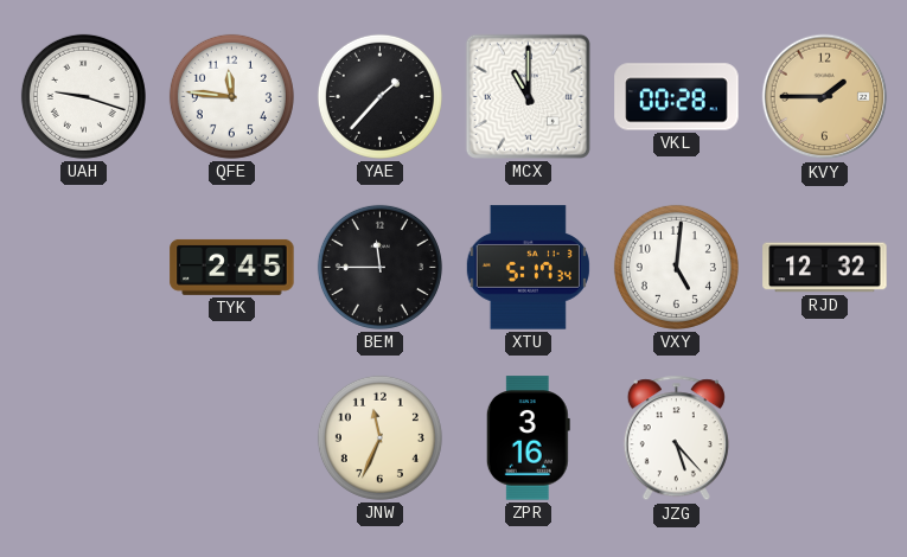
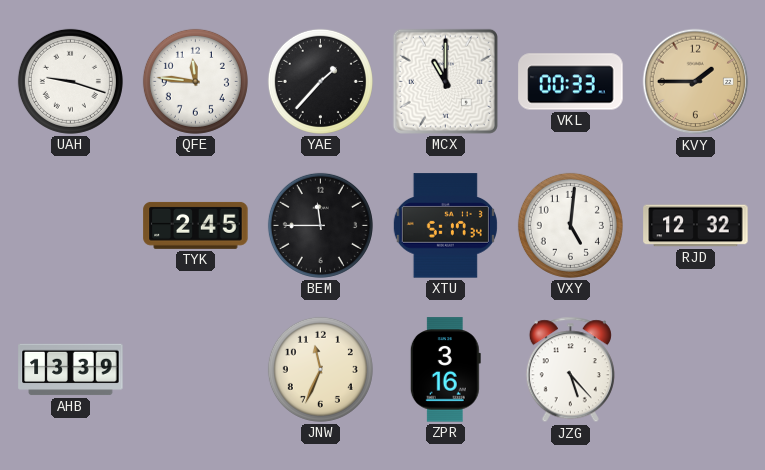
VKL: 00:28 -> 00:33 (571, 82)
AHB: none -> 13:39 (71, 370)
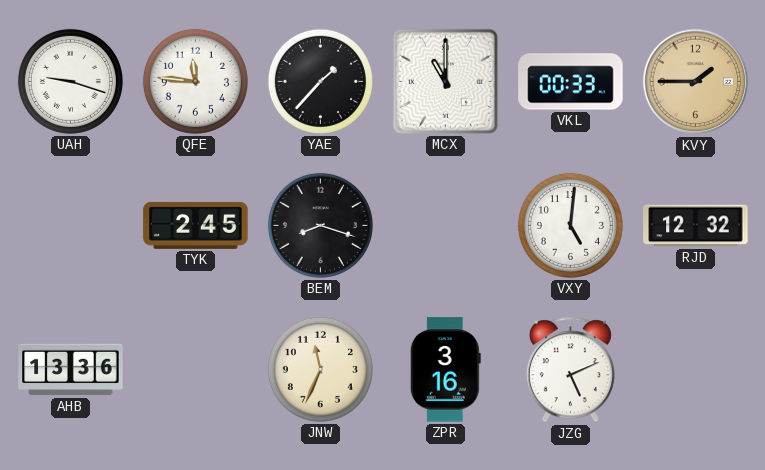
BEM: 11:45 -> 8:18 (320, 225)
XTU: 5:17 -> none (445, 226)
AHB: 13:39 -> 13:36 (71, 370)
JZG: 5:23 -> 5:11 (570, 370)
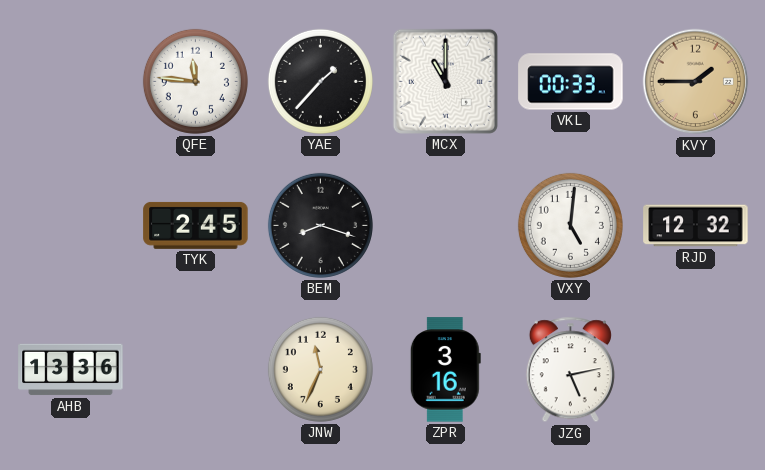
UAH: 9:18 -> none (70, 81)
JZG: 5:11 -> 5:13 (570, 370)
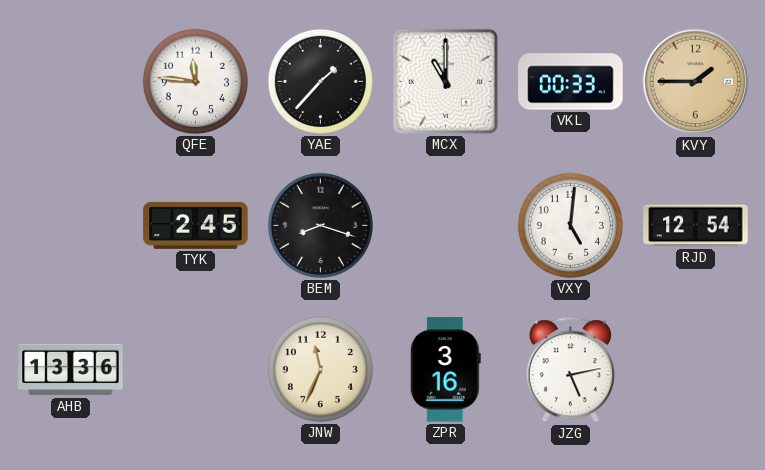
RJD: 12:32 -> 12:54 (696, 226)
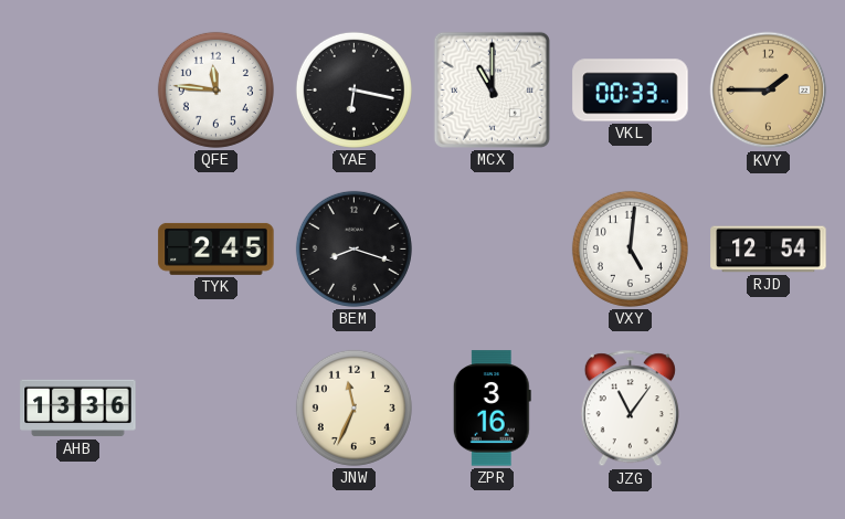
YAE: 1:37 -> 6:17 (353, 89)
JZG: 5:13 -> 11:06 (630, 409)
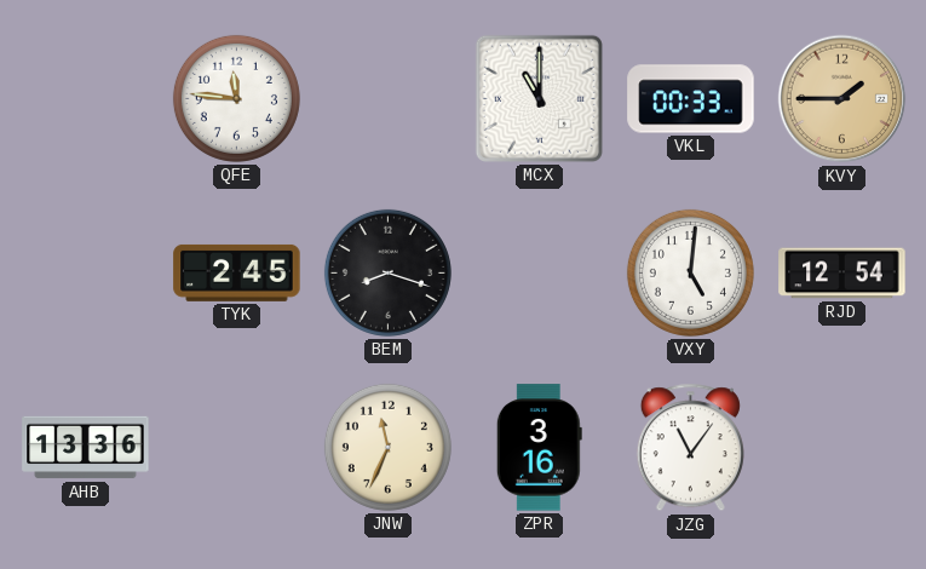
YAE: 6:17 -> none (353, 89)
